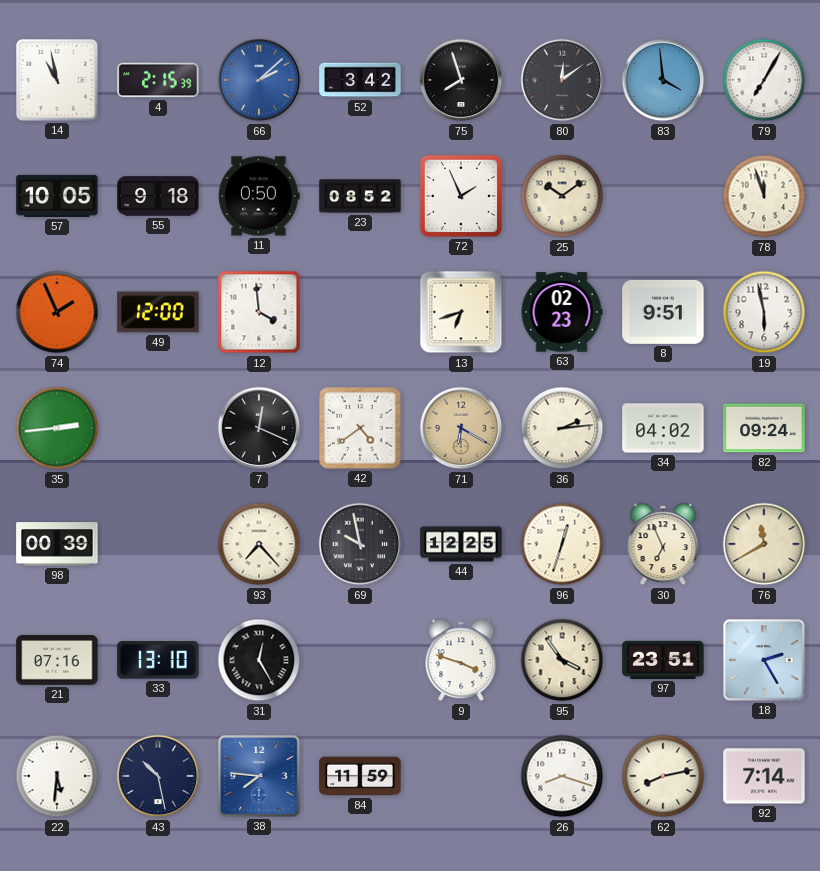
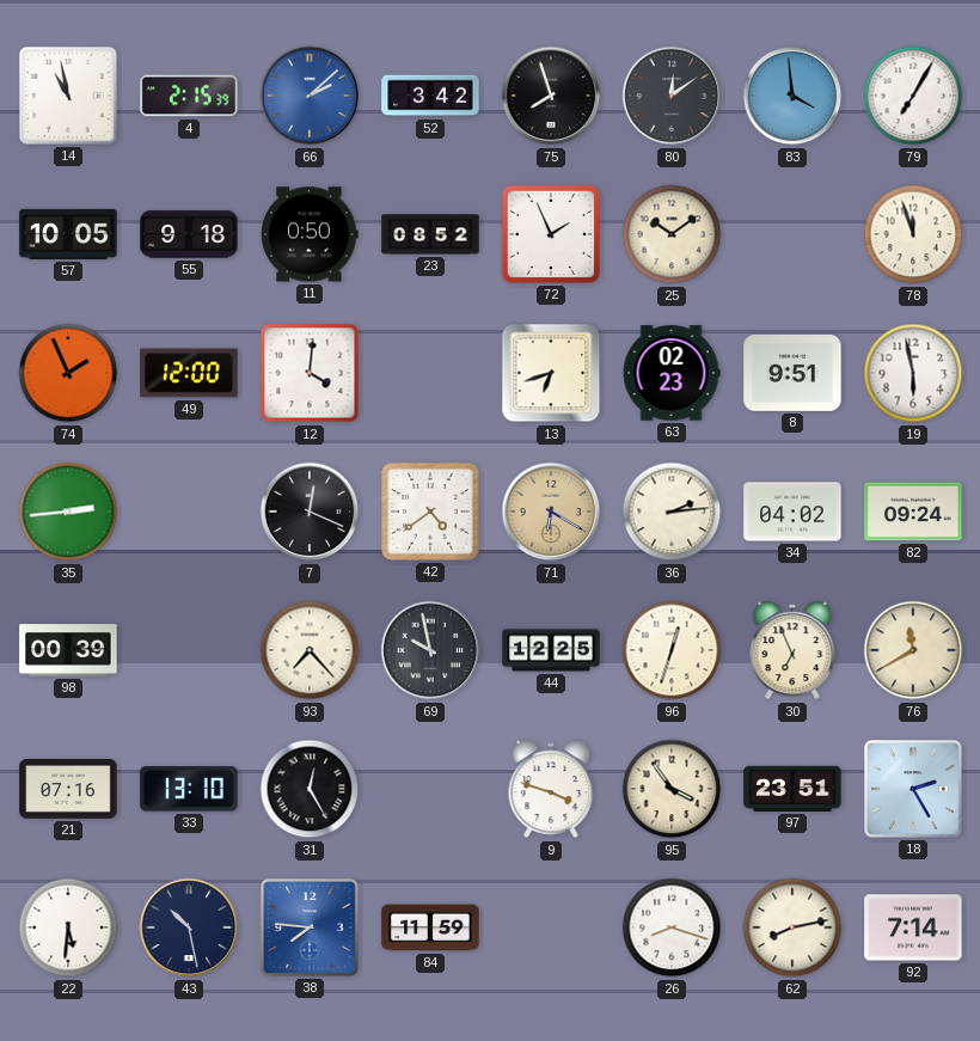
12: 3:59 -> 4:01 (310, 373)
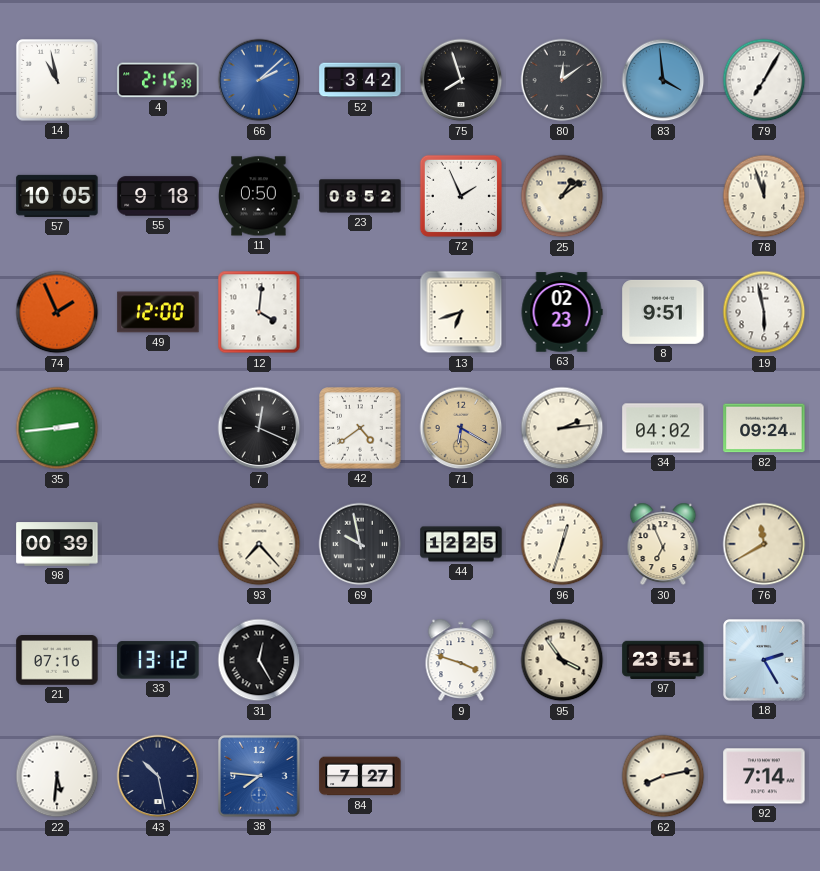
25: 10:09 -> 1:09 (562, 196)
33: 13:10 -> 13:12 (158, 660)
84: 11:59 -> 7:27 (360, 776)
26: 8:18 -> none (672, 927)
